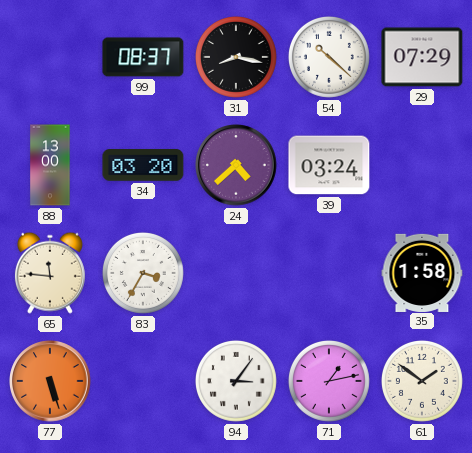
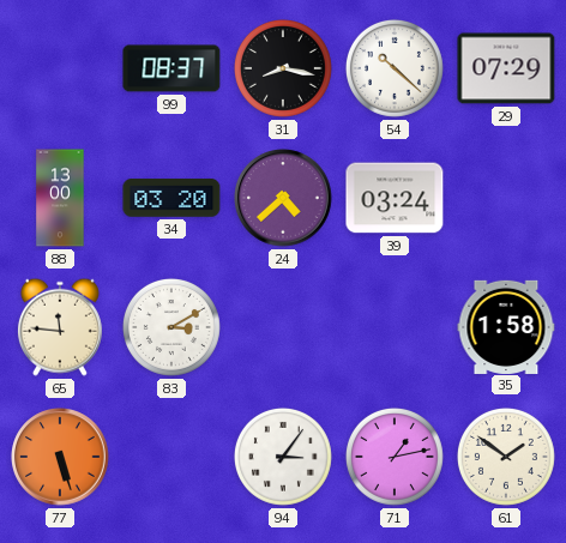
83: 3:35 -> 3:10 (171, 327)
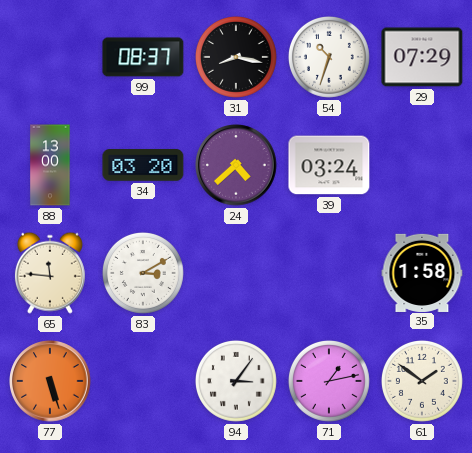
54: 10:22 -> 10:33 (329, 57)
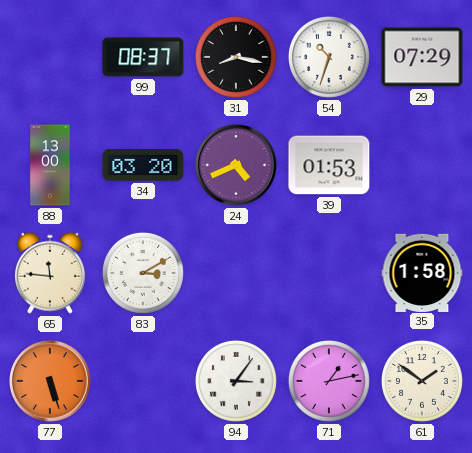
24: 4:38 -> 4:41 (236, 165)
39: 03:24 -> 01:53 (329, 165)
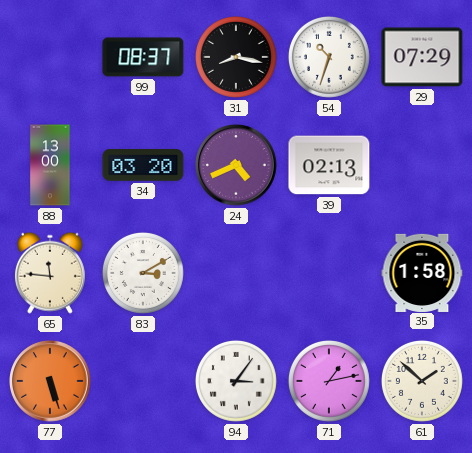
39: 01:53 -> 02:13 (329, 165)
61: 1:51 -> 1:52 (422, 381)
